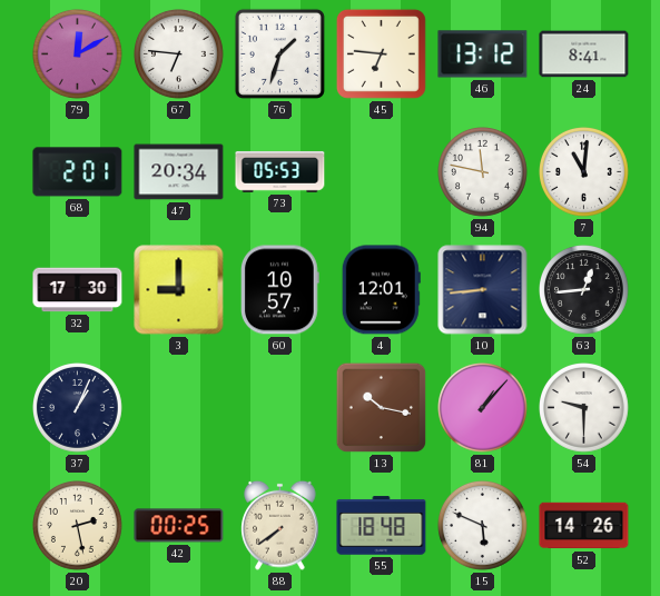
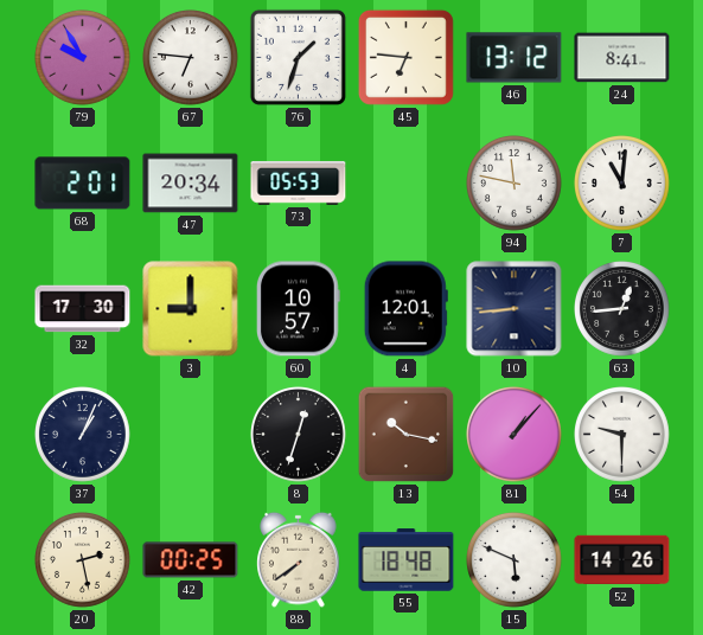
79: 12:10 -> 9:55 (83, 58)
8: none -> 12:33 (299, 435)
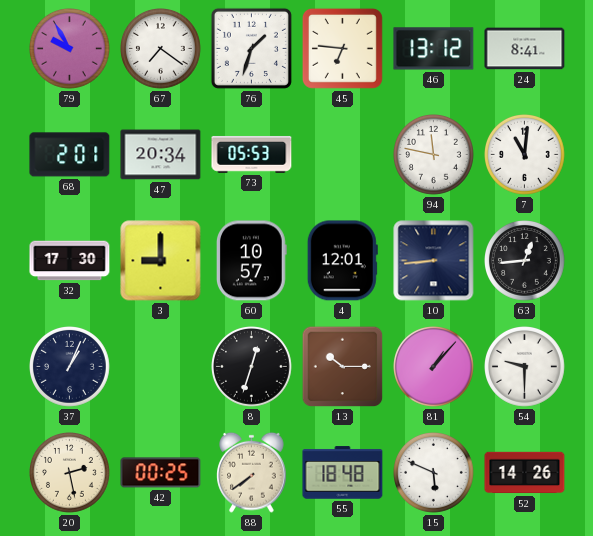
67: 6:46 -> 7:21 (161, 49)
13: 10:17 -> 10:15 (343, 367)
